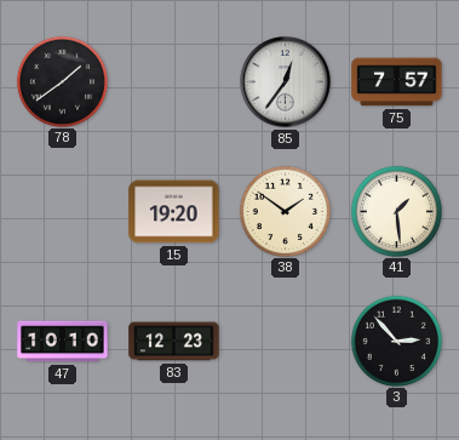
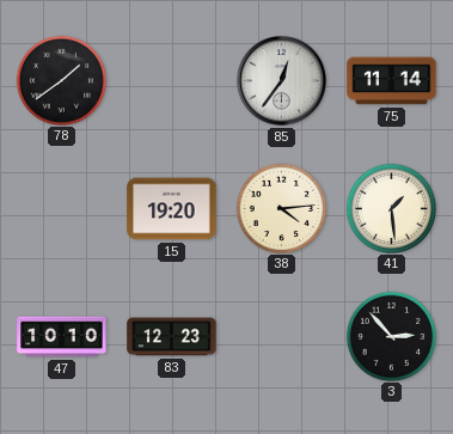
75: 7:57 -> 11:14 (392, 81)
38: 1:51 -> 4:14 (281, 208)
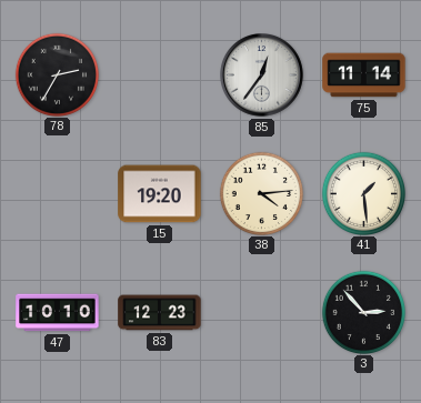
78: 1:39 -> 2:35 (57, 74)
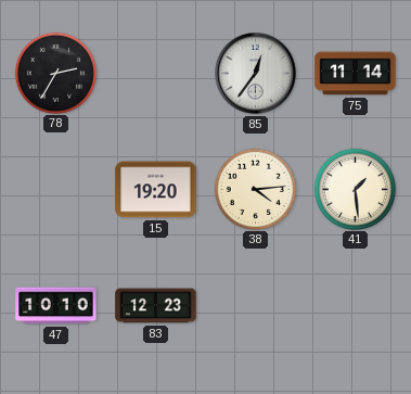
3: 2:53 -> none (363, 312)
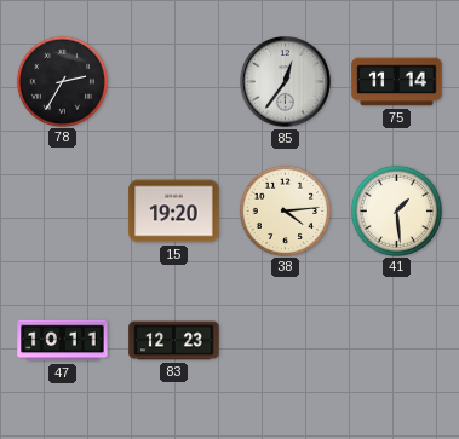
47: 10:10 -> 10:11 (63, 341)
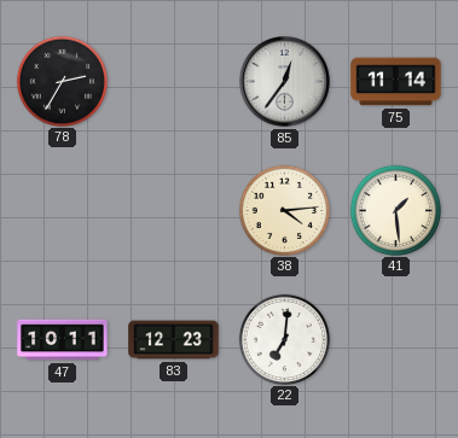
15: 19:20 -> none (174, 212)
22: none -> 7:01 (284, 339)
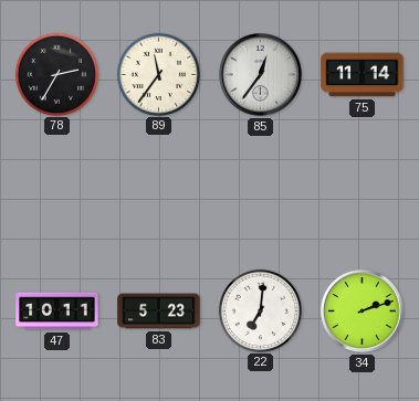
89: none -> 11:36 (158, 74)
38: 4:14 -> none (284, 210)
41: 1:29 -> none (395, 210)
83: 12:23 -> 5:23 (159, 312)
34: none -> 2:12 (363, 312)
